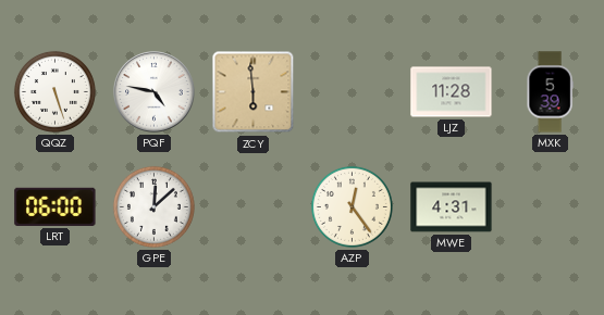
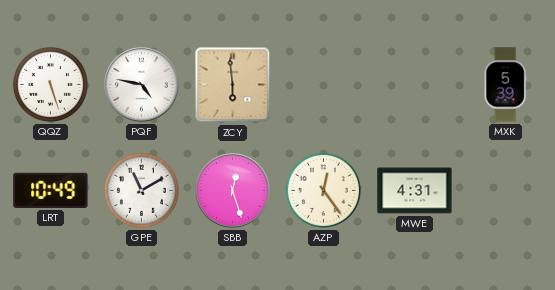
LJZ: 11:28 -> none (452, 92)
LRT: 06:00 -> 10:49 (51, 190)
GPE: 12:08 -> 11:10 (141, 190)
SBB: none -> 12:27 (233, 191)
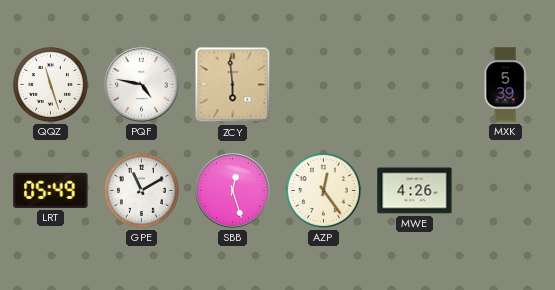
QQZ: 5:27 -> 11:27 (50, 84)
LRT: 10:49 -> 05:49 (51, 190)
MWE: 4:31 -> 4:26 (415, 191)
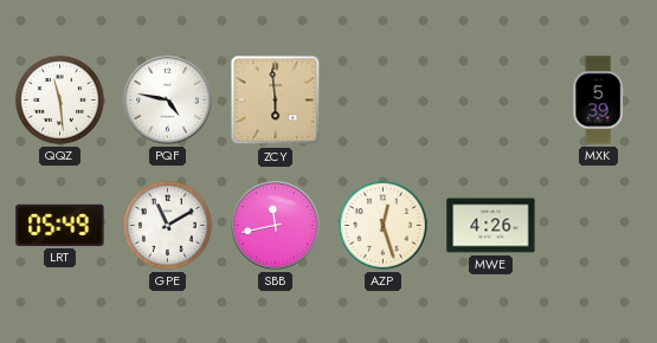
QQZ: 11:27 -> 11:29 (59, 99)
SBB: 12:27 -> 11:43 (276, 226)
AZP: 12:24 -> 12:27 (382, 225)
